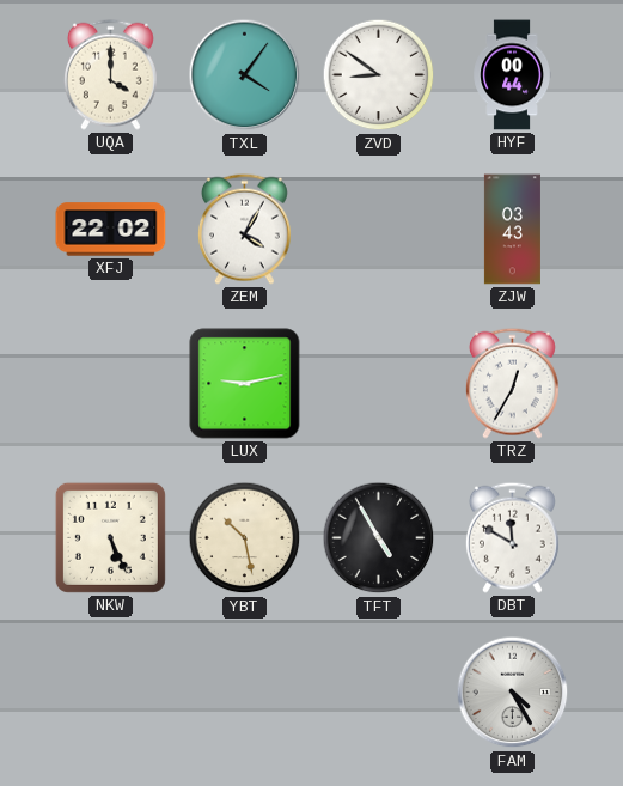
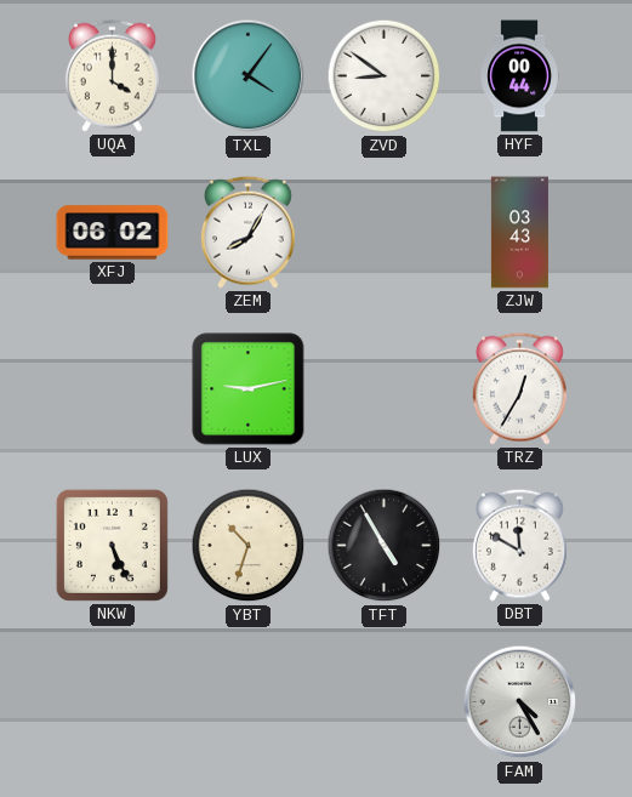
XFJ: 22:02 -> 06:02 (113, 233)
ZEM: 4:05 -> 8:05 (247, 232)
YBT: 10:28 -> 10:33 (249, 546)
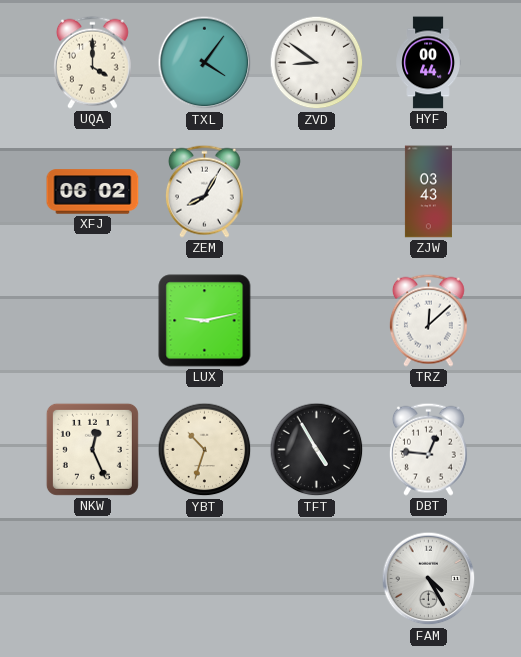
TRZ: 12:35 -> 12:08 (428, 320)
NKW: 5:26 -> 12:26 (92, 449)
DBT: 11:50 -> 12:46 (428, 449)
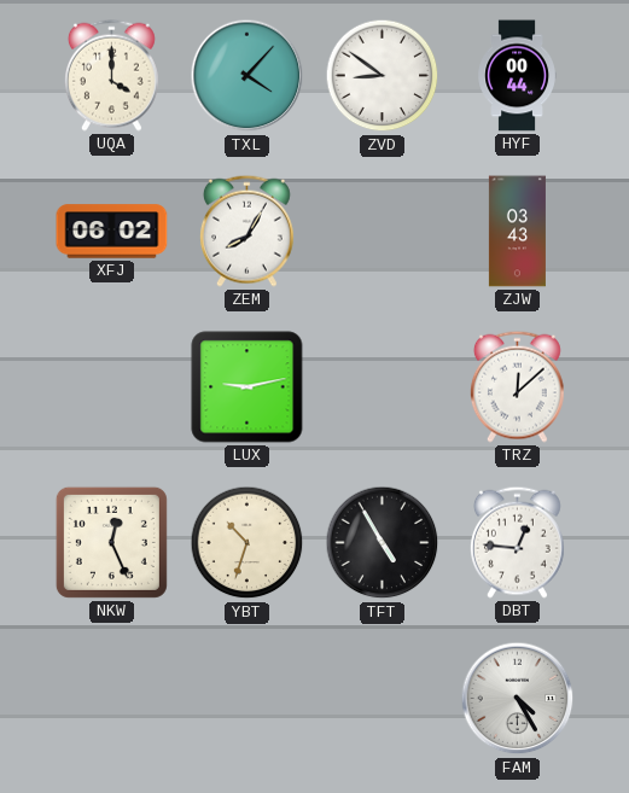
TXL: 4:06 -> 4:07 (247, 76)
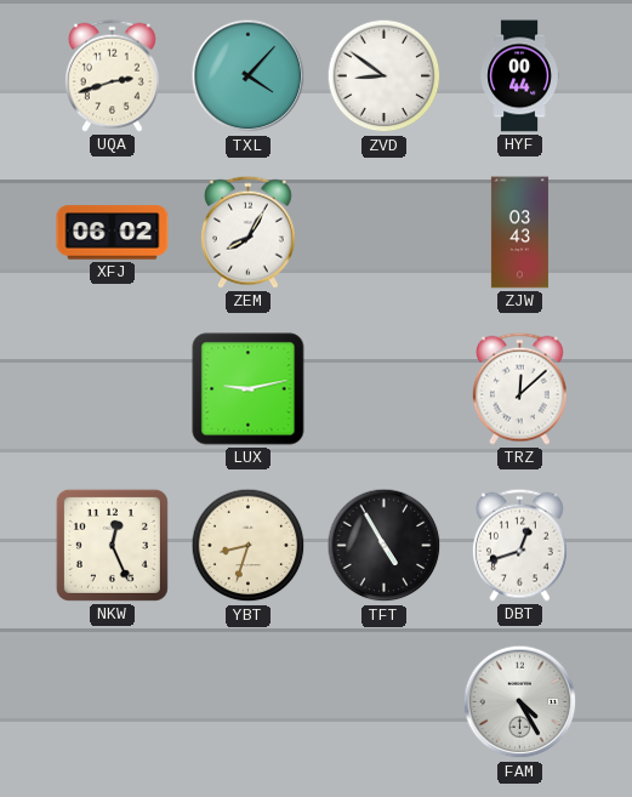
UQA: 4:00 -> 2:42 (112, 75)
YBT: 10:33 -> 8:33 (249, 546)
DBT: 12:46 -> 12:42 (519, 545)
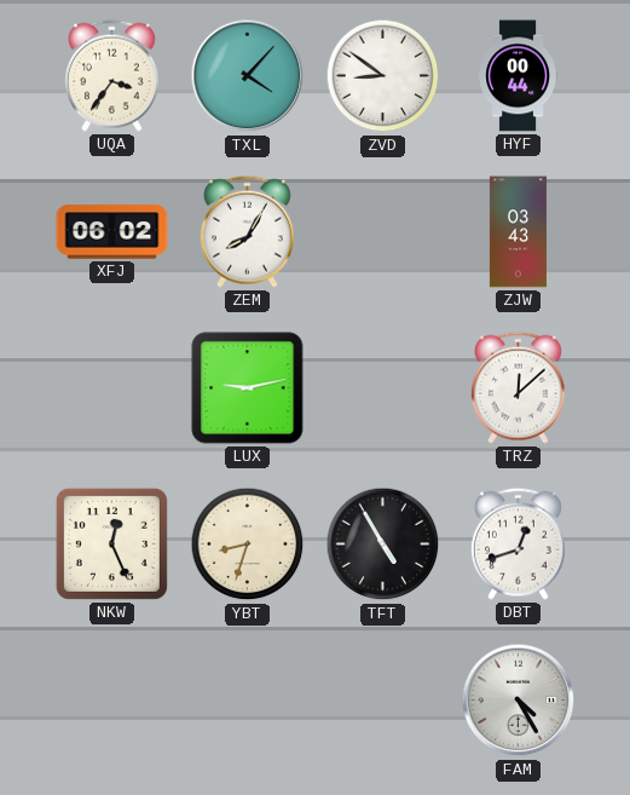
UQA: 2:42 -> 3:36 (111, 75)
